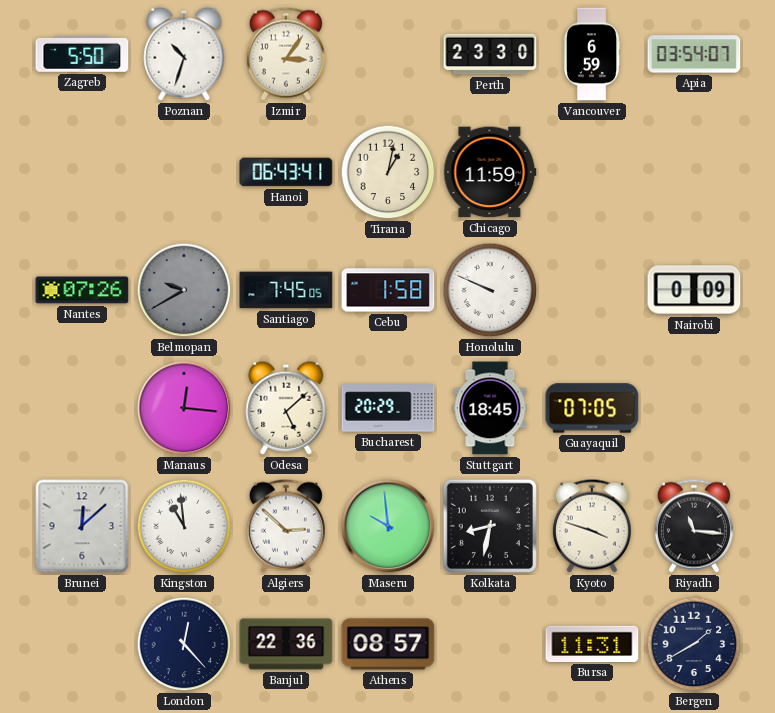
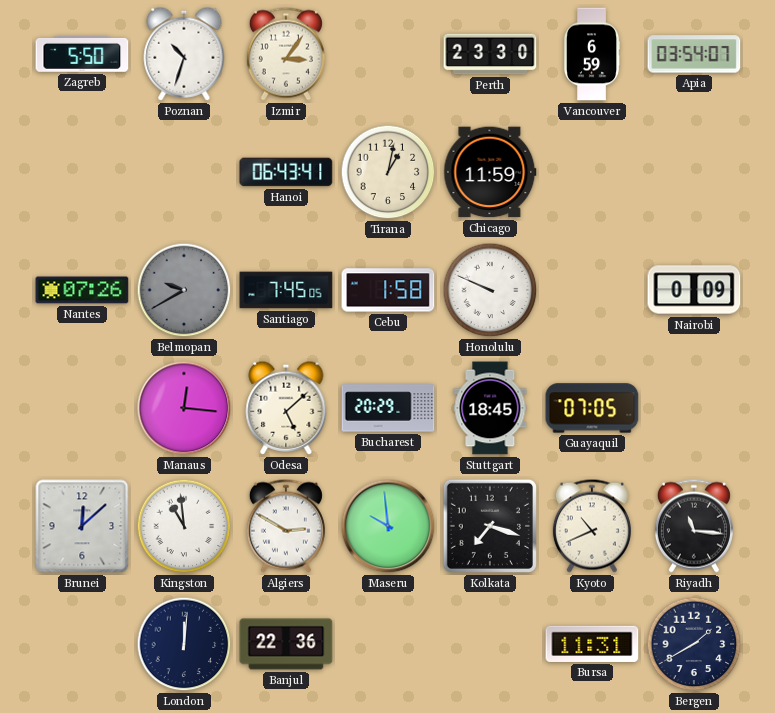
Algiers: 2:52 -> 2:50 (286, 526)
Kolkata: 8:32 -> 7:18 (490, 526)
Kyoto: 3:48 -> 10:41 (592, 526)
London: 12:23 -> 12:01 (184, 644)
Athens: 08:57 -> none (388, 644)
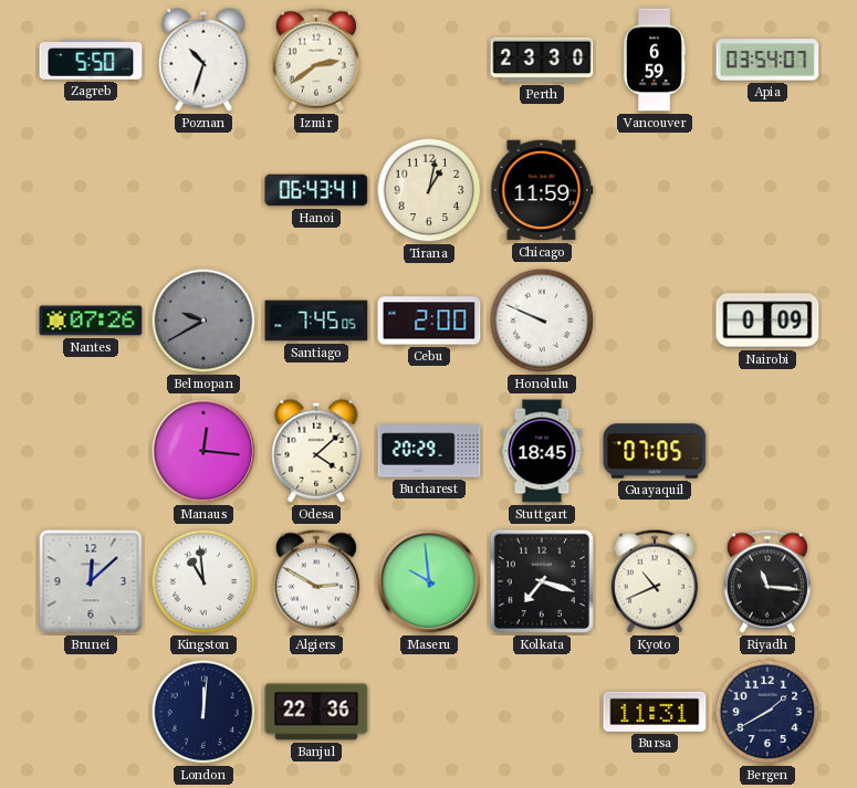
Izmir: 3:06 -> 2:39 (316, 60)
Cebu: 1:58 -> 2:00 (429, 321)
Odesa: 5:08 -> 4:08 (316, 451)
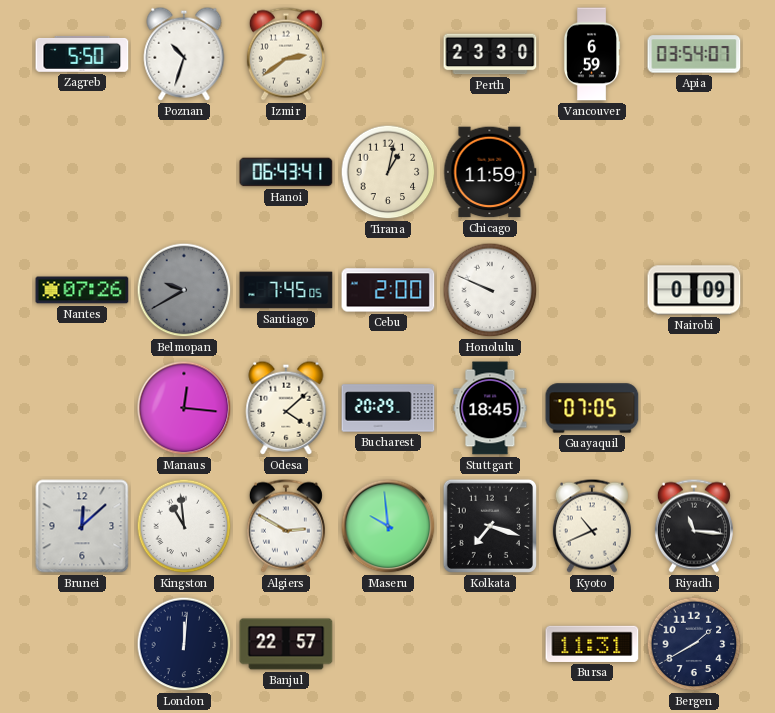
Banjul: 22:36 -> 22:57 (286, 644)
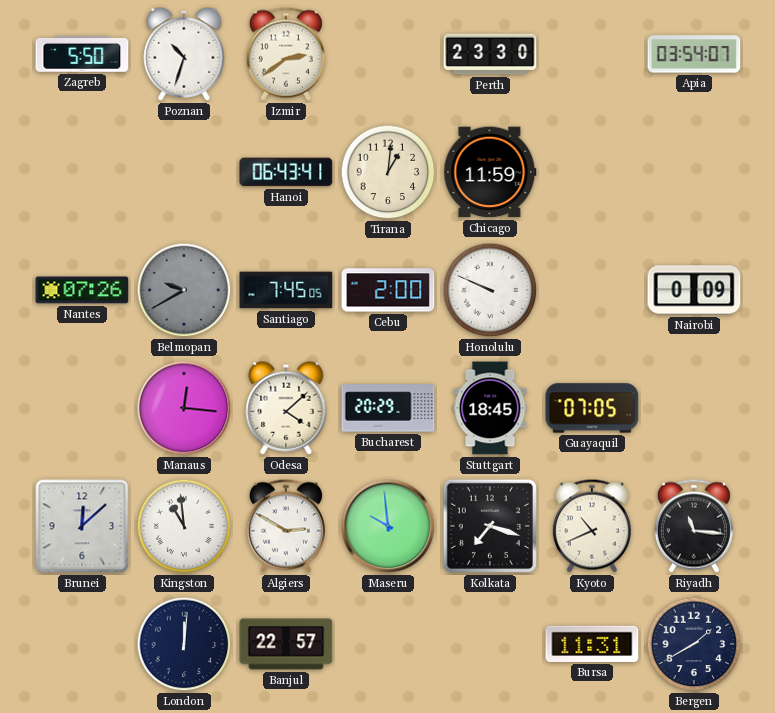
Vancouver: 6:59 -> none (592, 54)
Tirana: 1:02 -> 1:01 (388, 172)
